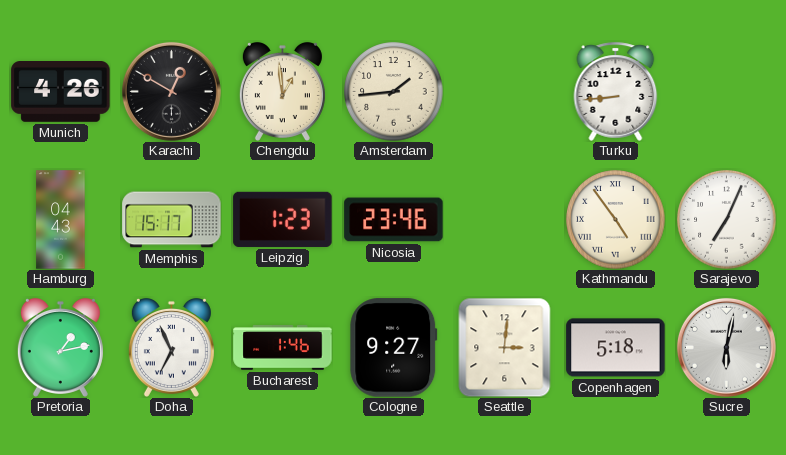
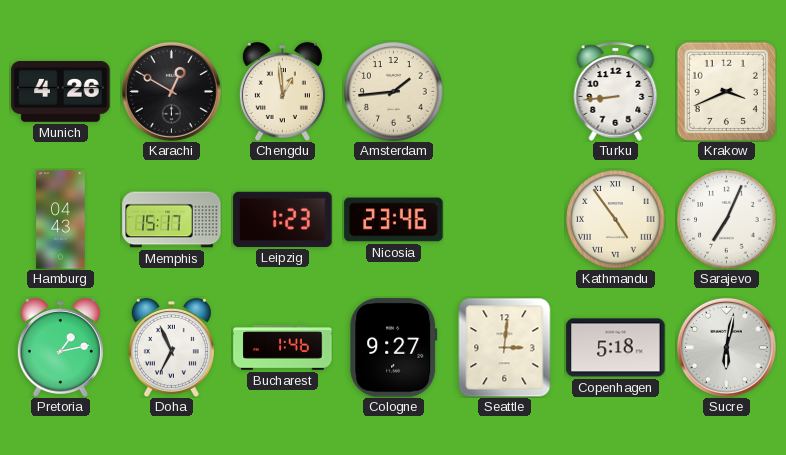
Krakow: none -> 3:41 (726, 91)
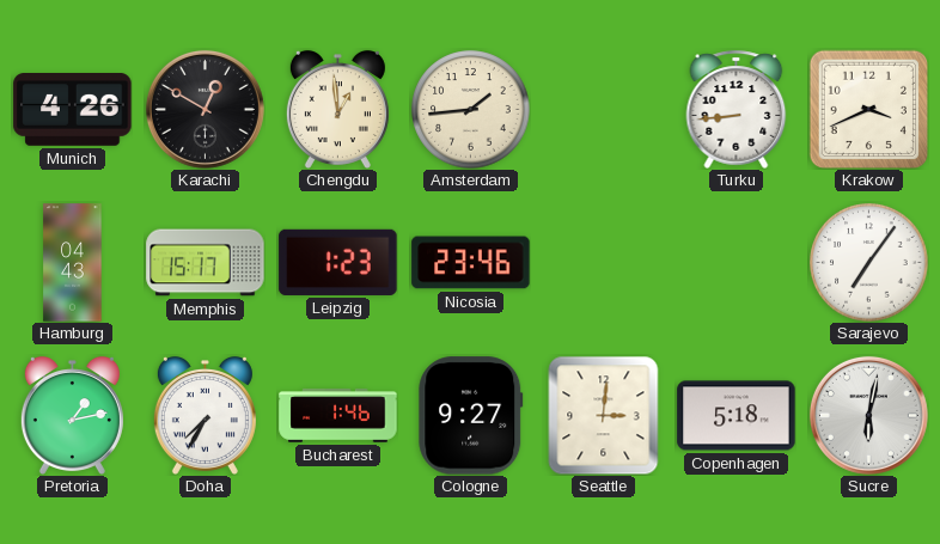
Kathmandu: 4:54 -> none (616, 220)
Sarajevo: 7:04 -> 7:06 (869, 263)
Doha: 6:56 -> 7:35 (205, 415)
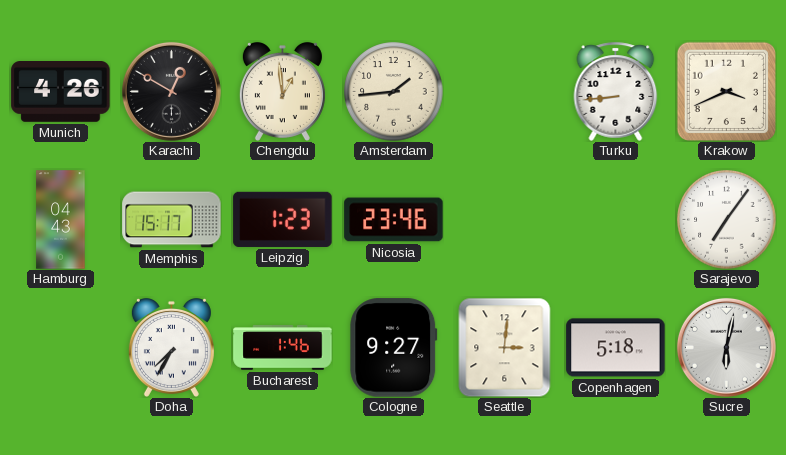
Pretoria: 1:13 -> none (72, 415)
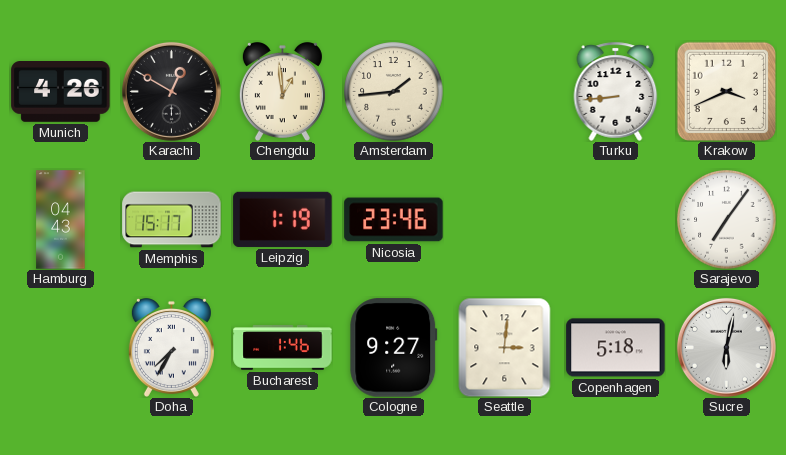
Leipzig: 1:23 -> 1:19 (283, 219)
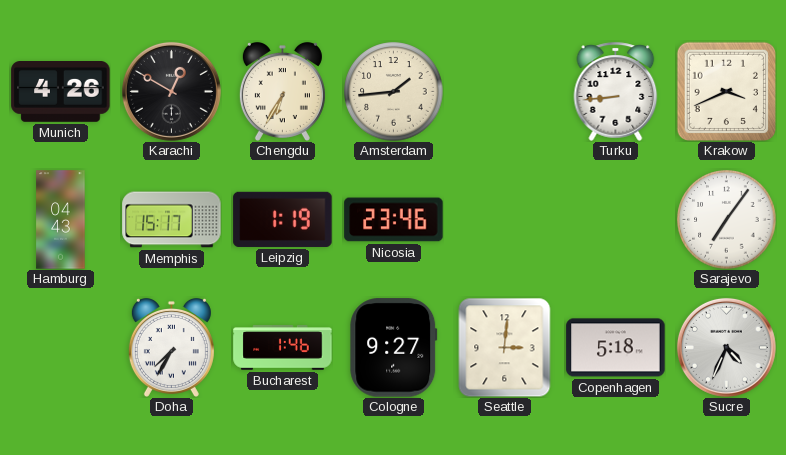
Chengdu: 12:59 -> 6:35 (282, 91)
Sucre: 6:02 -> 4:34 (726, 347)
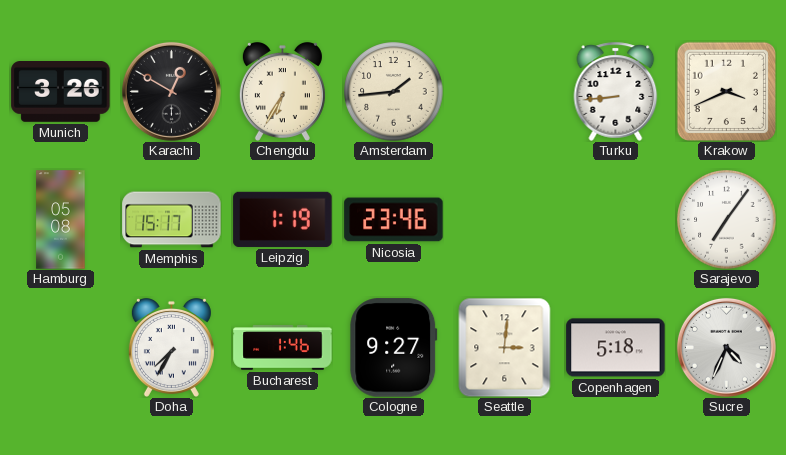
Munich: 4:26 -> 3:26 (61, 92)
Hamburg: 04:43 -> 05:08 (61, 220)
